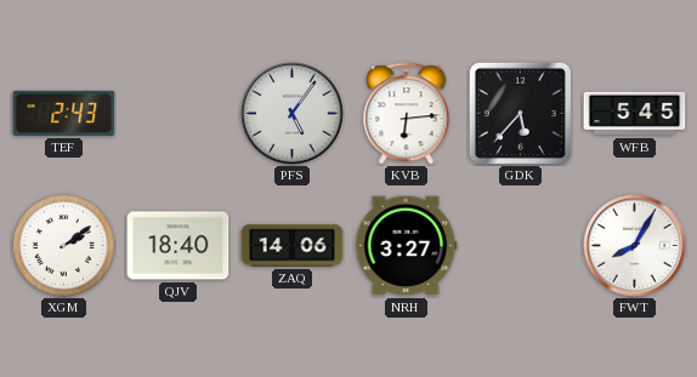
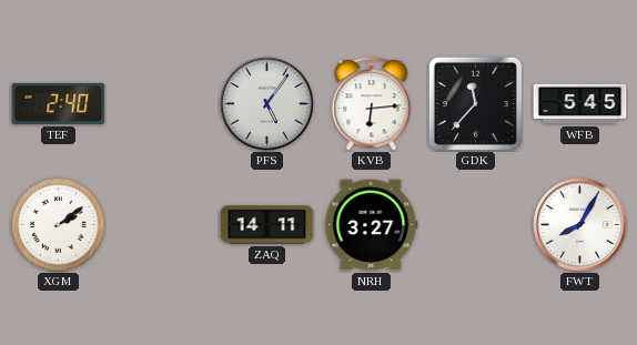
TEF: 2:43 -> 2:40 (59, 103)
GDK: 5:37 -> 11:37 (475, 103)
QJV: 18:40 -> none (178, 246)
ZAQ: 14:06 -> 14:11 (267, 225)
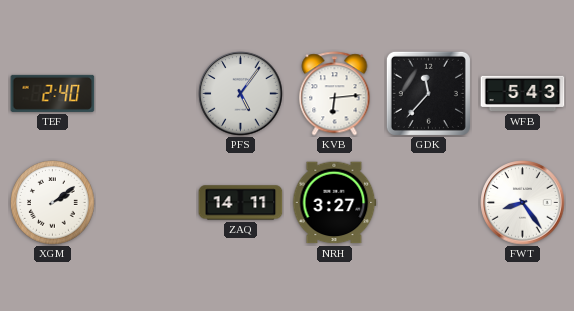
WFB: 5:45 -> 5:43 (523, 94)
FWT: 8:05 -> 8:24 (523, 203)
